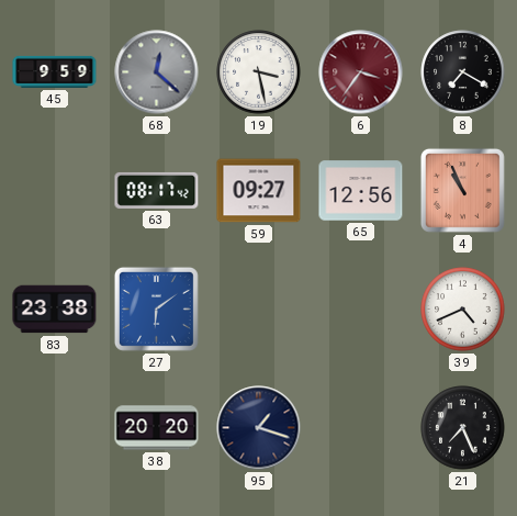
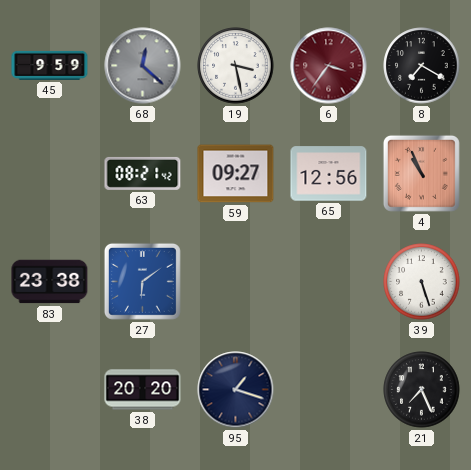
63: 08:17 -> 08:21 (143, 173)
39: 4:41 -> 5:27 (422, 282)
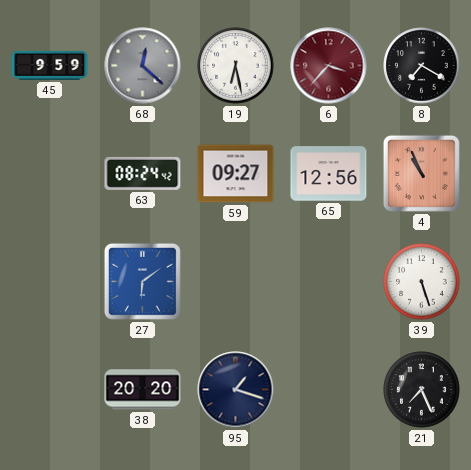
19: 3:28 -> 6:28 (236, 66)
6: 3:36 -> 3:37 (329, 66)
63: 08:21 -> 08:24 (143, 173)
83: 23:38 -> none (50, 282)
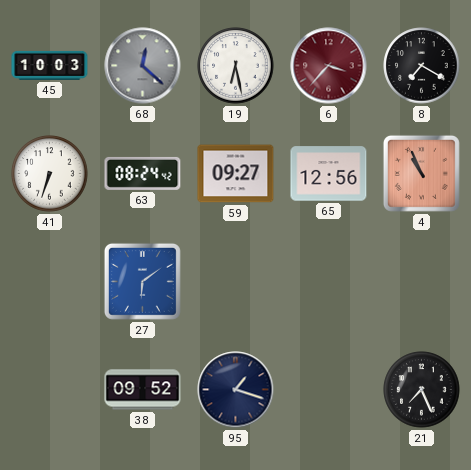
45: 9:59 -> 10:03 (50, 65)
41: none -> 6:33 (50, 174)
39: 5:27 -> none (422, 282)
38: 20:20 -> 09:52 (143, 390)
